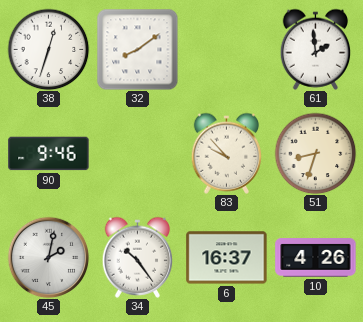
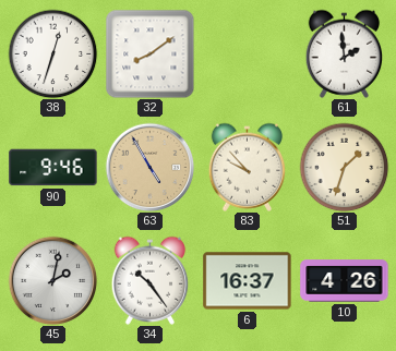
63: none -> 4:55 (149, 167)
51: 8:33 -> 1:33 (344, 167)
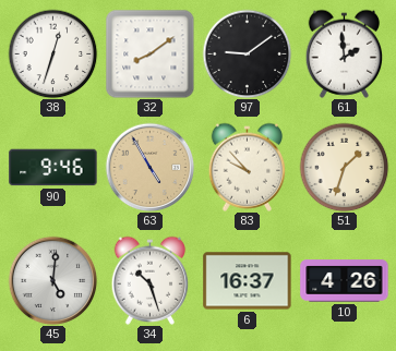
97: none -> 9:09 (247, 53)
45: 2:02 -> 5:01 (52, 280)
34: 10:24 -> 10:27 (151, 280)
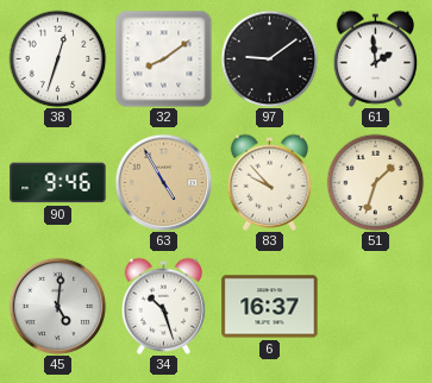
10: 4:26 -> none (345, 281)
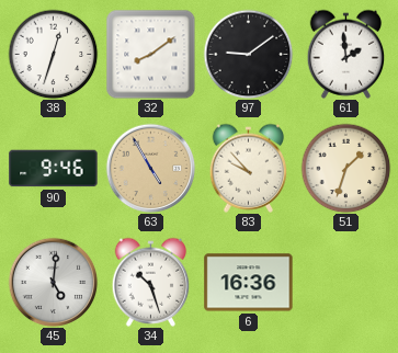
6: 16:37 -> 16:36 (249, 283)
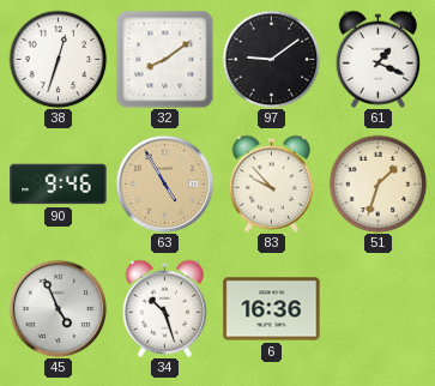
61: 1:59 -> 1:19 (379, 59)
45: 5:01 -> 4:56 (58, 308)
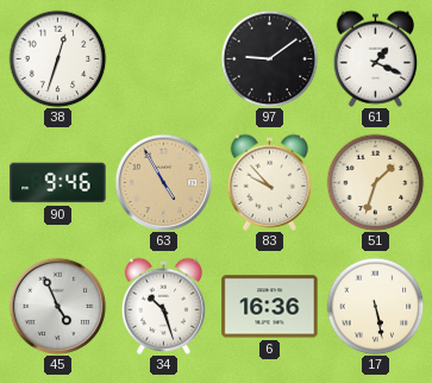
32: 8:09 -> none (164, 59)
17: none -> 5:28 (375, 306)
